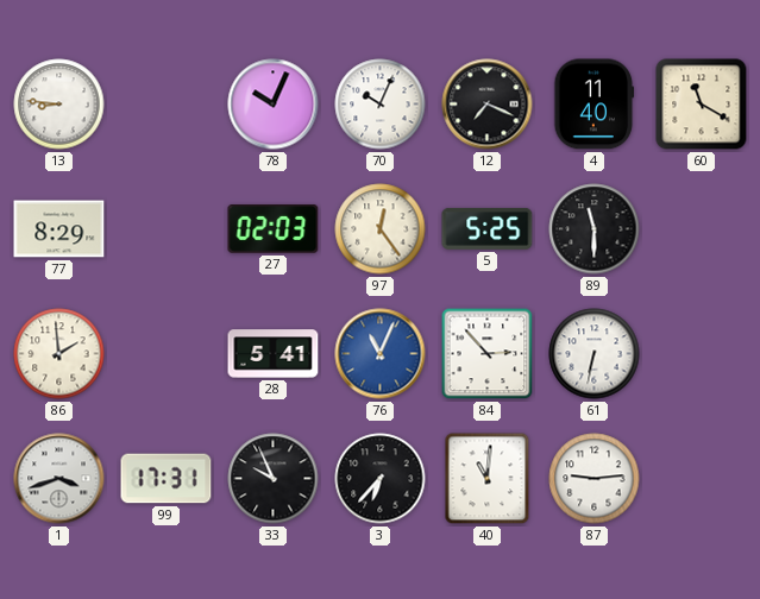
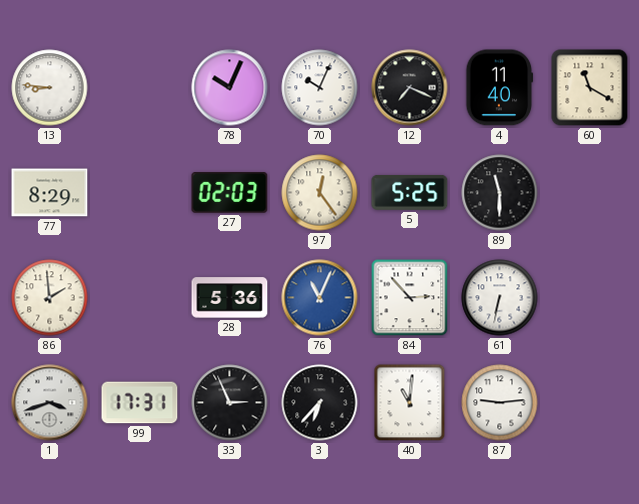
28: 5:41 -> 5:36 (230, 298)
33: 9:56 -> 2:56 (230, 403)
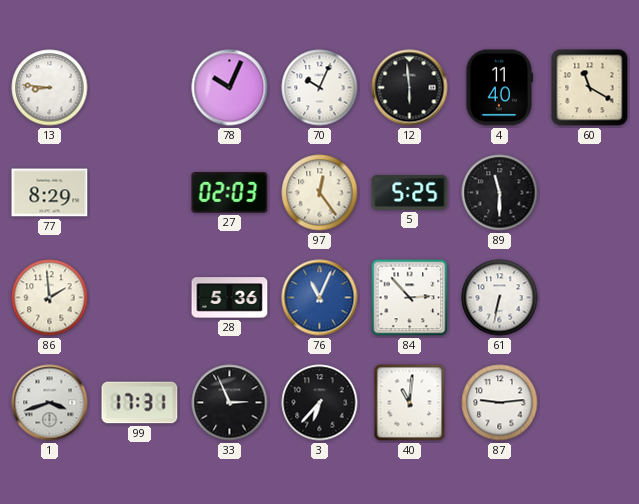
12: 7:19 -> 5:59 (410, 88)
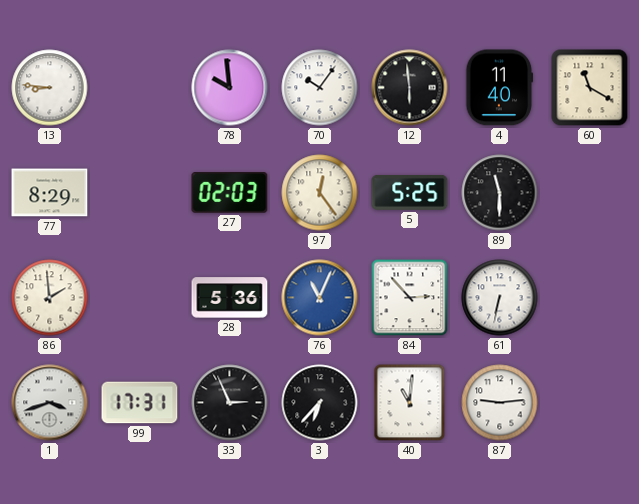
78: 10:04 -> 9:59 (230, 88)
70: 10:04 -> 10:06 (320, 88)
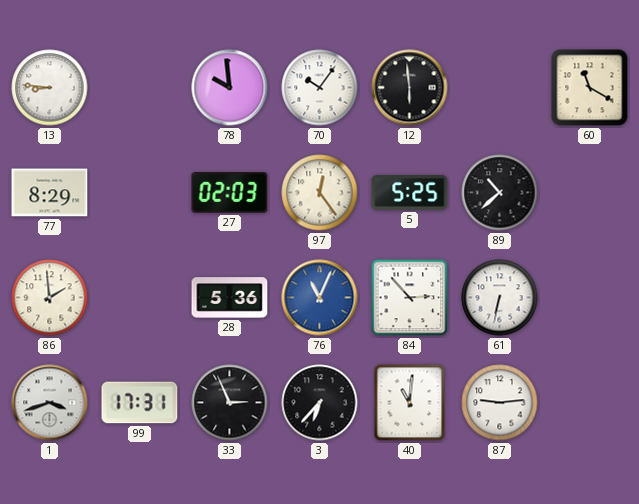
4: 11:40 -> none (500, 88)
89: 11:30 -> 10:38 (500, 193)
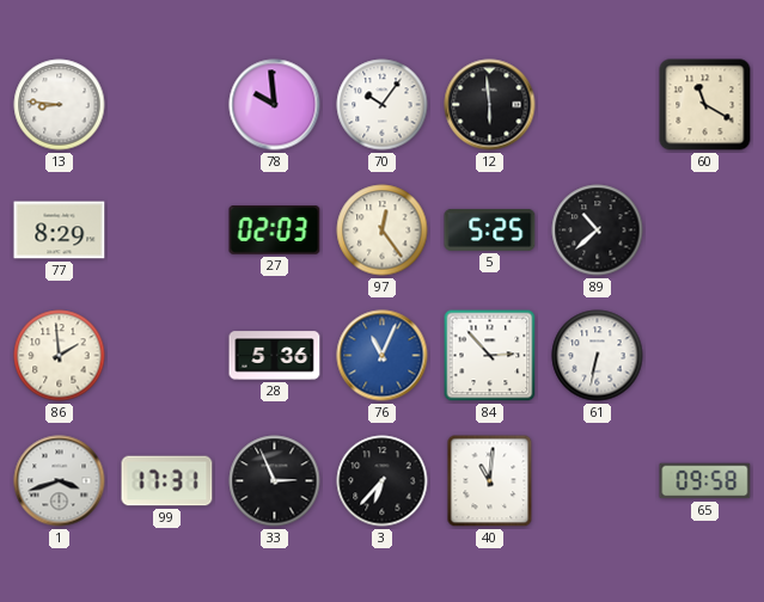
87: 9:14 -> none (500, 403)
65: none -> 09:58 (705, 481)
